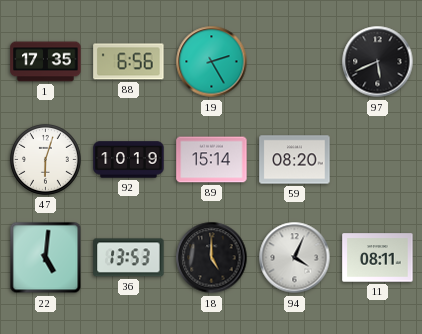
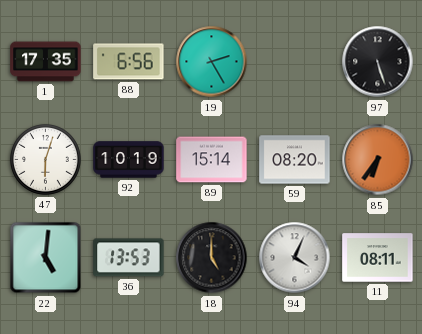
97: 5:41 -> 5:27 (378, 62)
85: none -> 6:36 (378, 160)
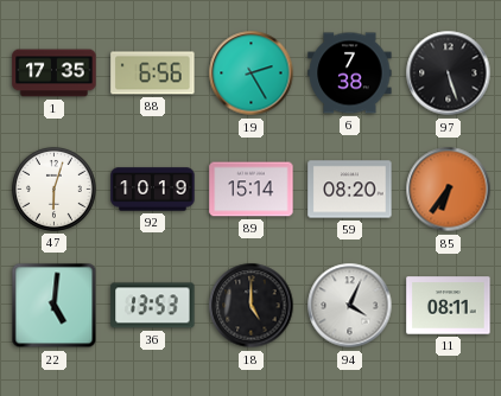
6: none -> 7:38 (350, 74)
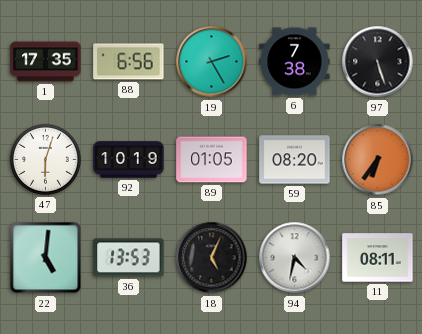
89: 15:14 -> 01:05 (212, 160)
18: 5:00 -> 5:04 (212, 258)
94: 4:04 -> 4:32 (295, 258)
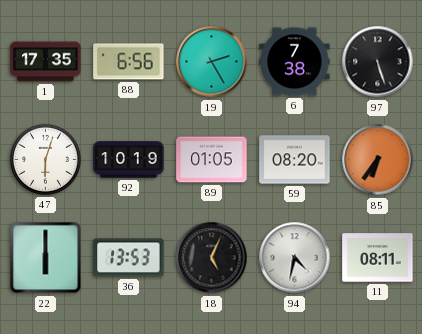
22: 5:01 -> 6:00 (46, 258)
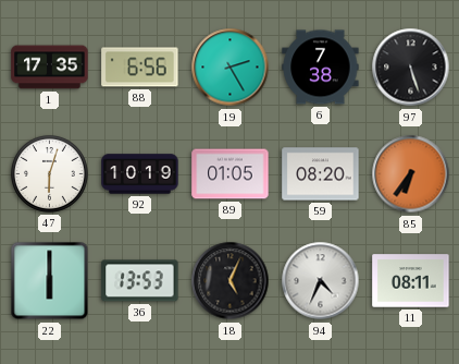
94: 4:32 -> 4:34 (321, 281)
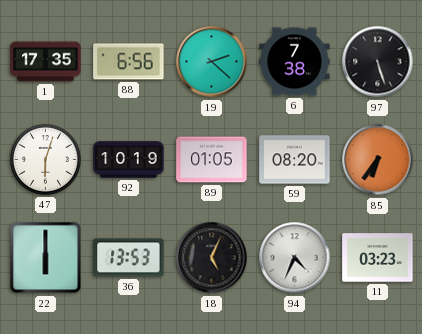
19: 2:25 -> 2:22 (212, 62)
11: 08:11 -> 03:23 (378, 258)
